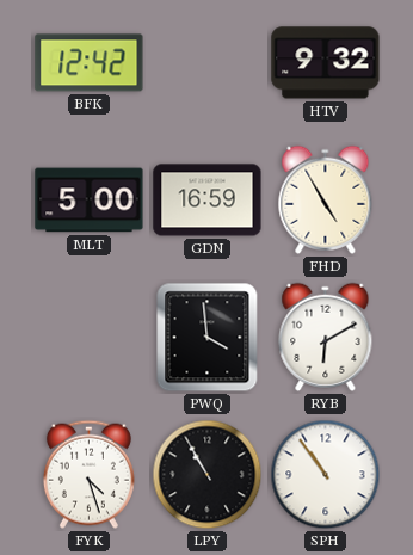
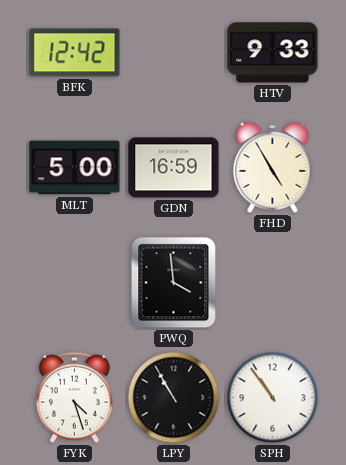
HTV: 9:32 -> 9:33 (273, 53)
RYB: 6:10 -> none (326, 337)
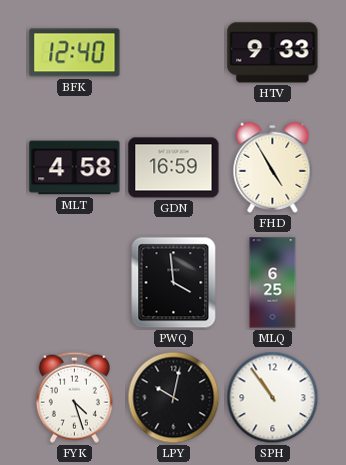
BFK: 12:42 -> 12:40 (75, 53)
MLT: 5:00 -> 4:58 (75, 168)
MLQ: none -> 6:25 (273, 283)
LPY: 10:55 -> 10:02 (174, 398)
